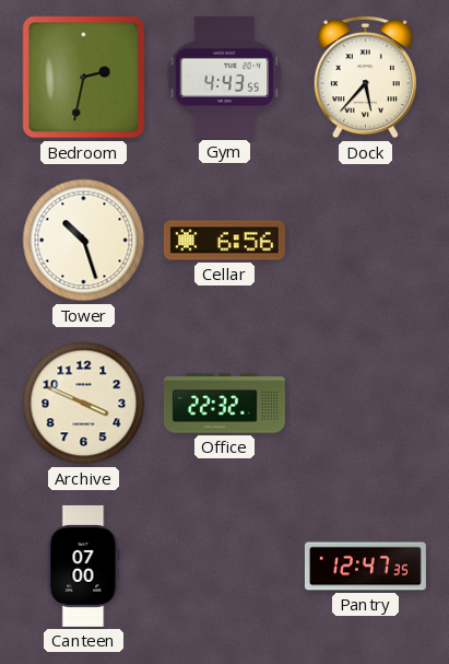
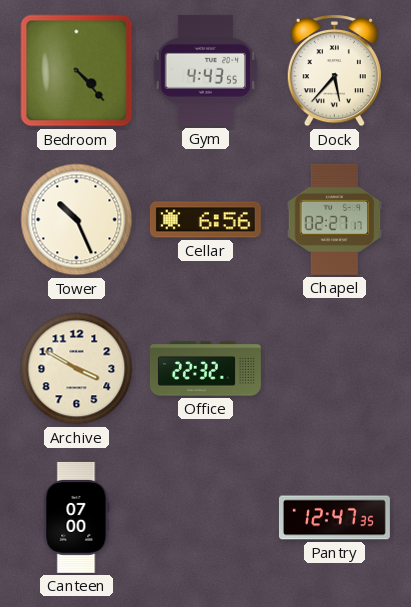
Bedroom: 2:32 -> 4:23 (77, 71)
Tower: 10:27 -> 10:26 (77, 220)
Chapel: none -> 02:27 (335, 219)
Archive: 3:49 -> 3:50 (77, 369)
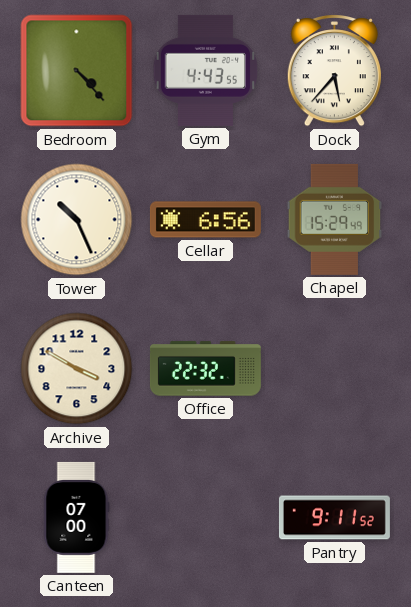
Chapel: 02:27 -> 15:29 (335, 219)
Pantry: 12:47 -> 9:11 (334, 518)
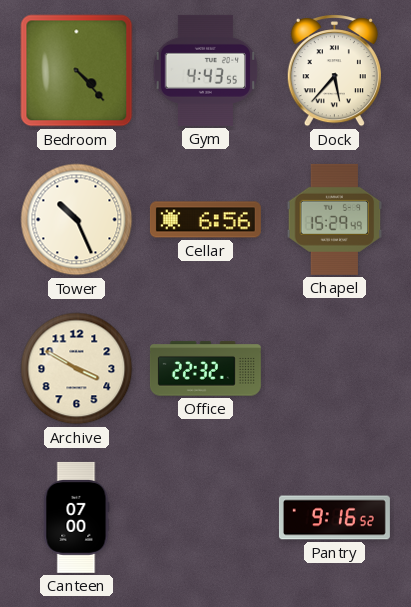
Pantry: 9:11 -> 9:16 (334, 518)
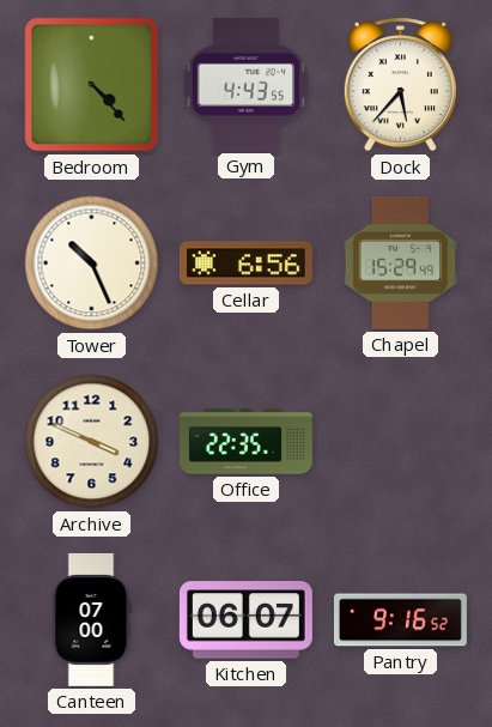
Archive: 3:50 -> 3:49 (92, 442)
Office: 22:32 -> 22:35 (245, 442)
Kitchen: none -> 06:07 (245, 620)
